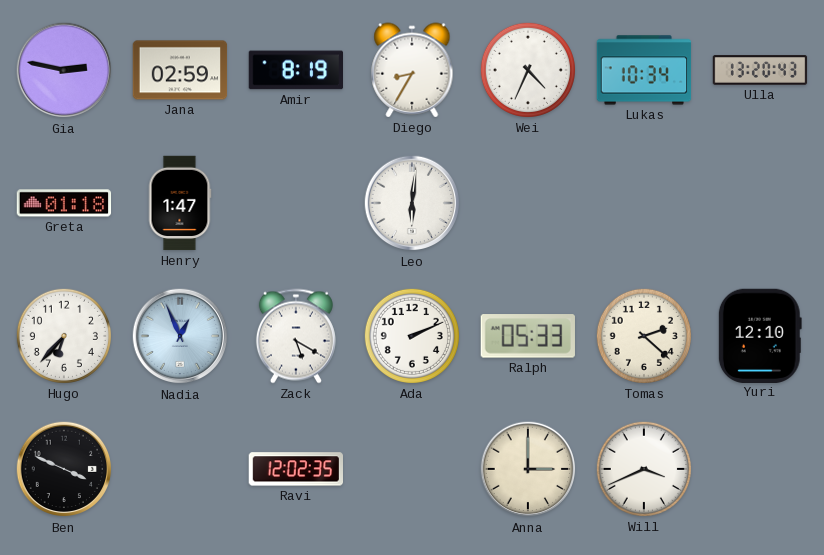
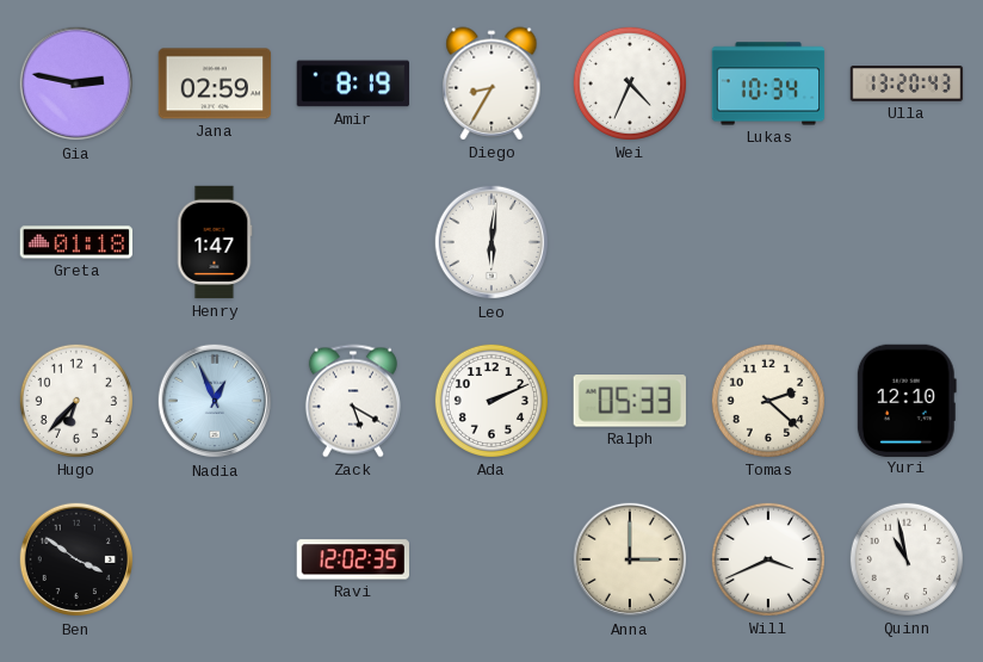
Ben: 3:49 -> 3:51 (76, 559)
Quinn: none -> 10:58 (907, 559)
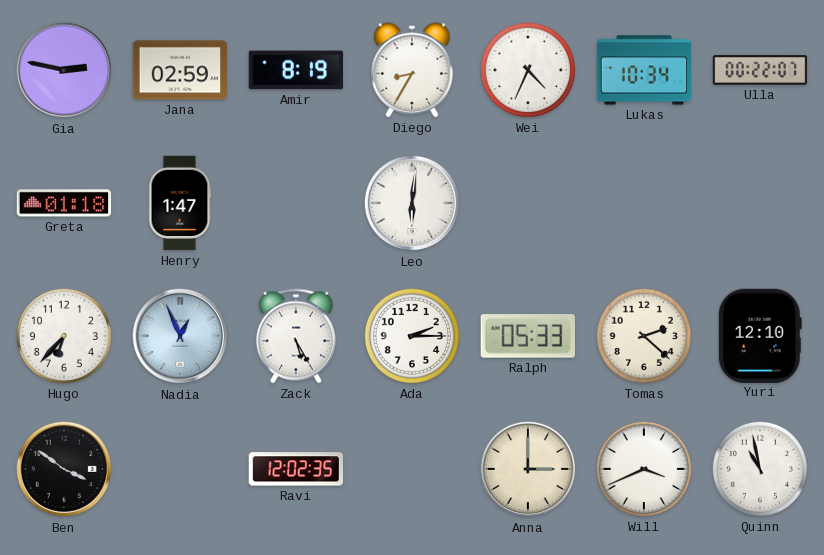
Ulla: 13:20 -> 00:22 (760, 70)
Zack: 5:20 -> 5:25 (296, 336)
Ada: 2:11 -> 2:15 (412, 336)
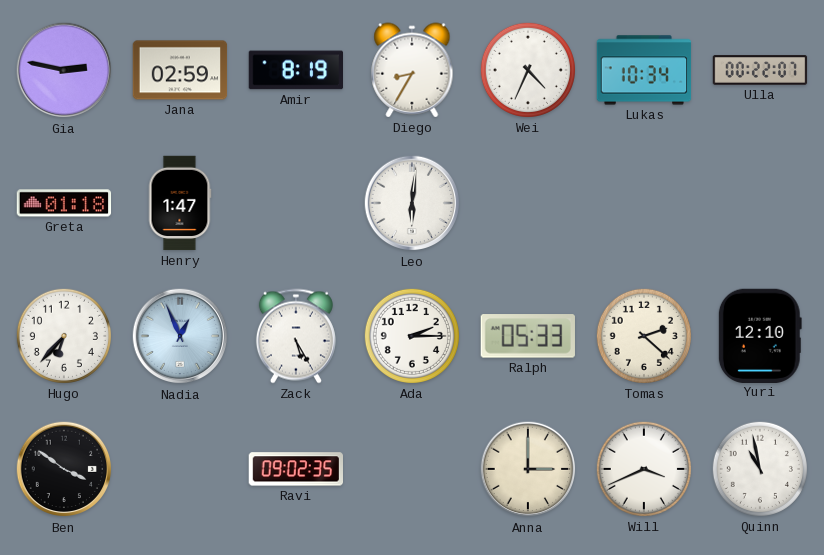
Ravi: 12:02 -> 09:02 (295, 469)
